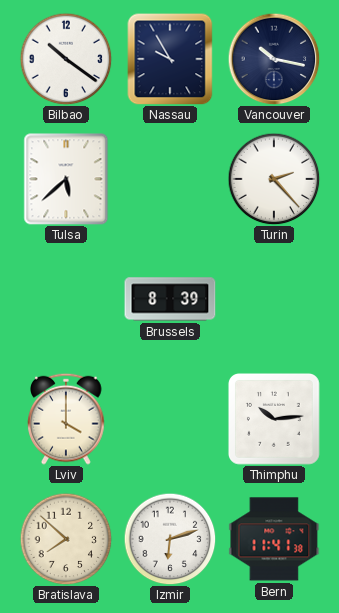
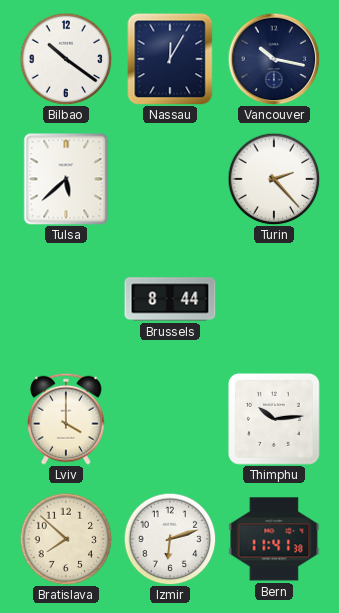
Nassau: 9:55 -> 12:05 (170, 59)
Brussels: 8:39 -> 8:44 (170, 299)
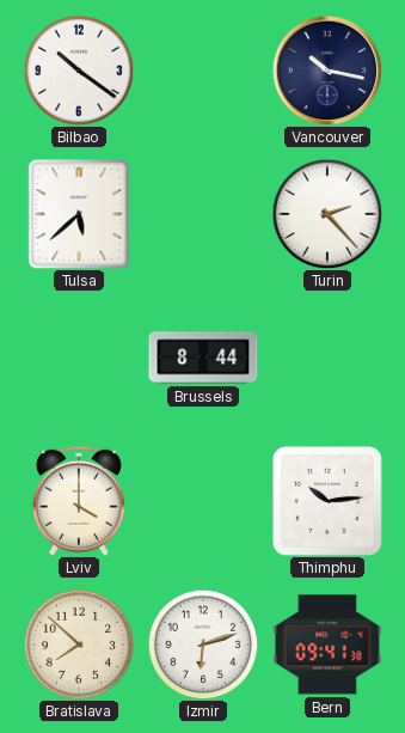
Nassau: 12:05 -> none (170, 59)
Bern: 11:41 -> 09:41 (327, 645)
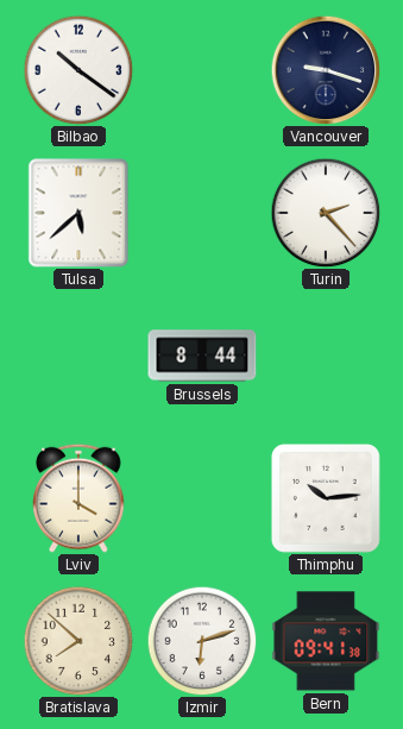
Vancouver: 10:17 -> 9:18 (326, 70)
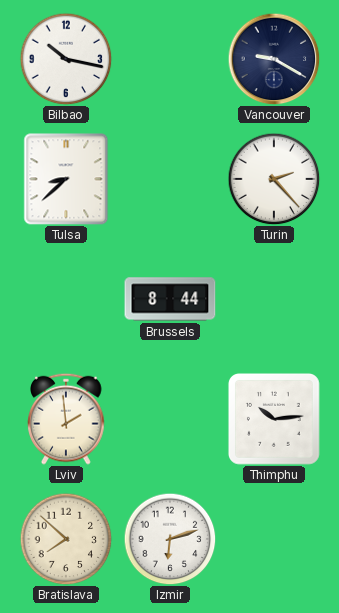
Bilbao: 10:21 -> 10:17 (66, 59)
Vancouver: 9:18 -> 9:20 (274, 59)
Tulsa: 5:38 -> 8:38 (66, 179)
Lviv: 4:00 -> 1:59 (66, 419)
Bern: 09:41 -> none (326, 641)
